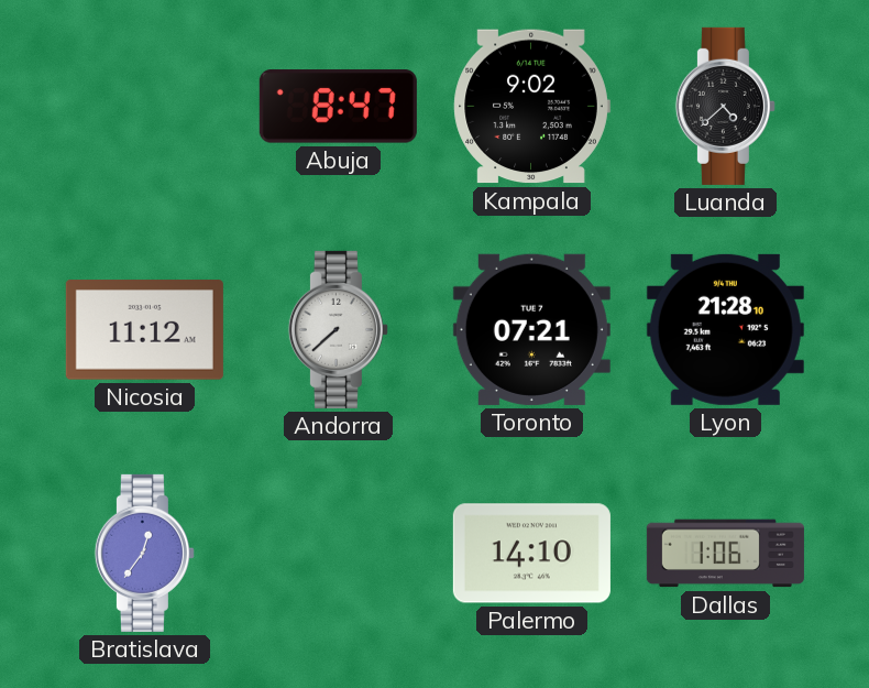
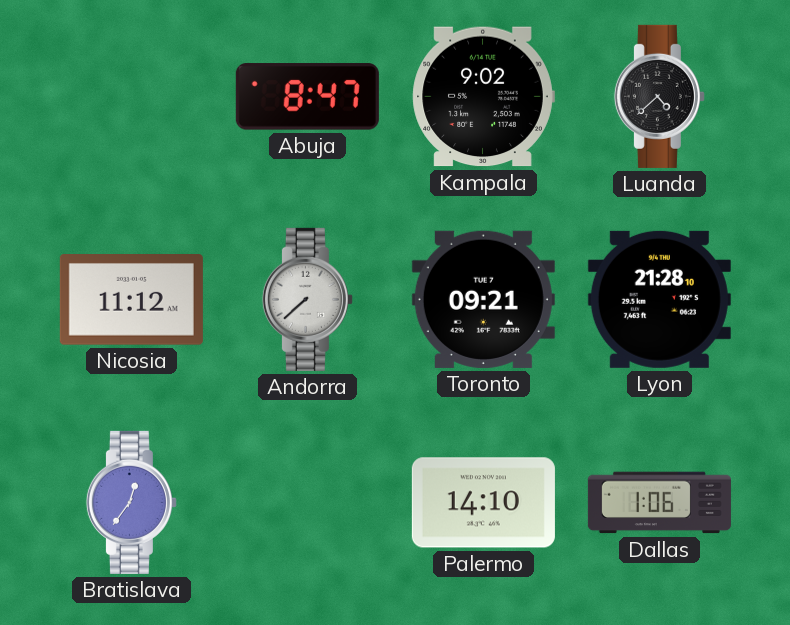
Toronto: 07:21 -> 09:21 (483, 299)
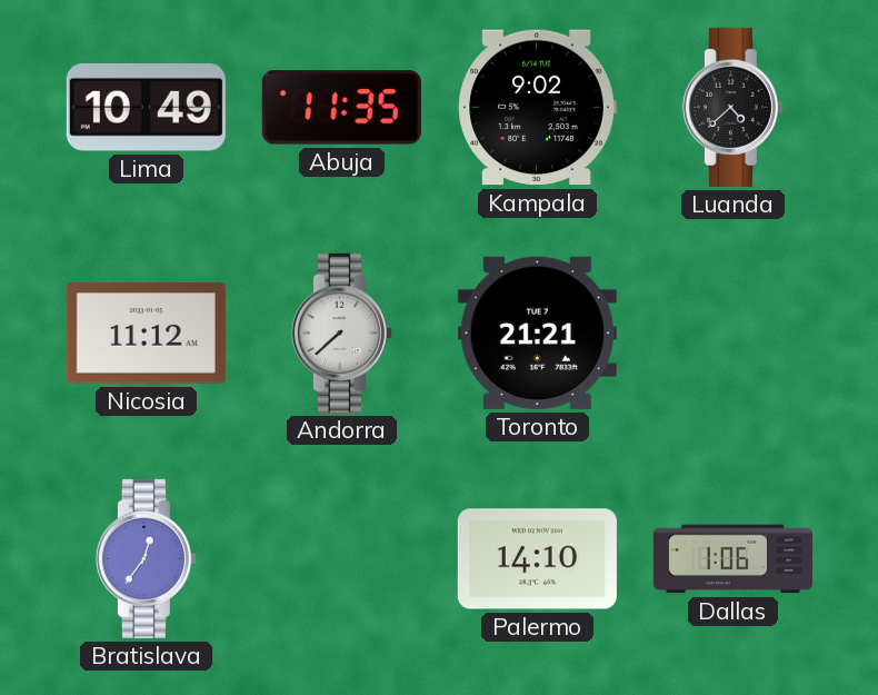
Lima: none -> 10:49 (146, 107)
Abuja: 8:47 -> 11:35 (341, 108)
Toronto: 09:21 -> 21:21 (537, 332)
Lyon: 21:28 -> none (659, 299)
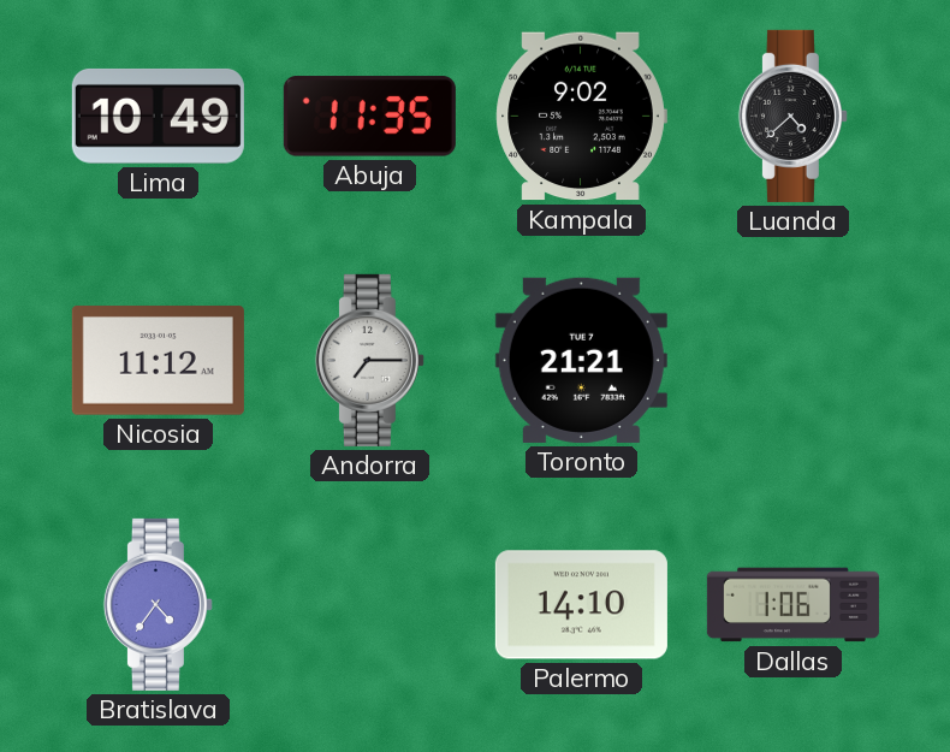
Andorra: 7:38 -> 7:15 (369, 360)
Bratislava: 12:36 -> 4:36 (158, 604)
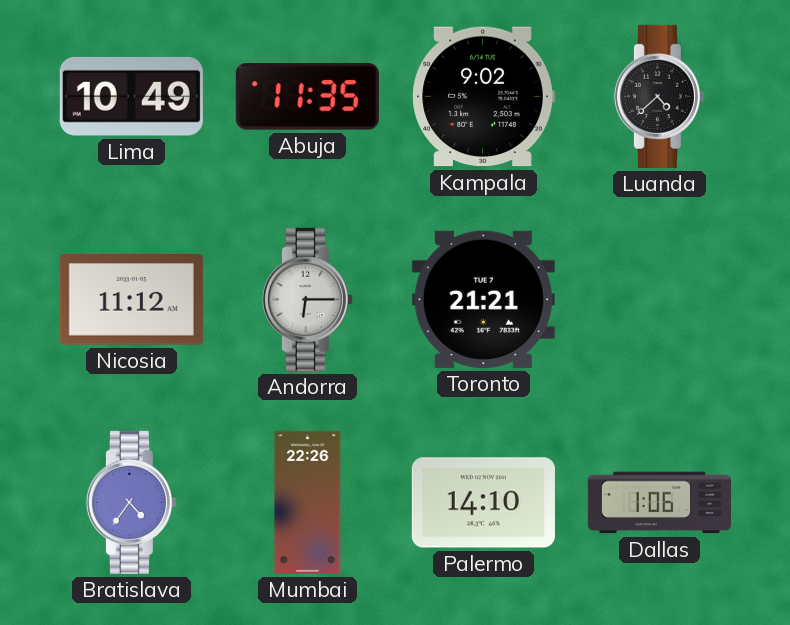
Andorra: 7:15 -> 6:15 (307, 299)
Mumbai: none -> 22:26 (308, 502)
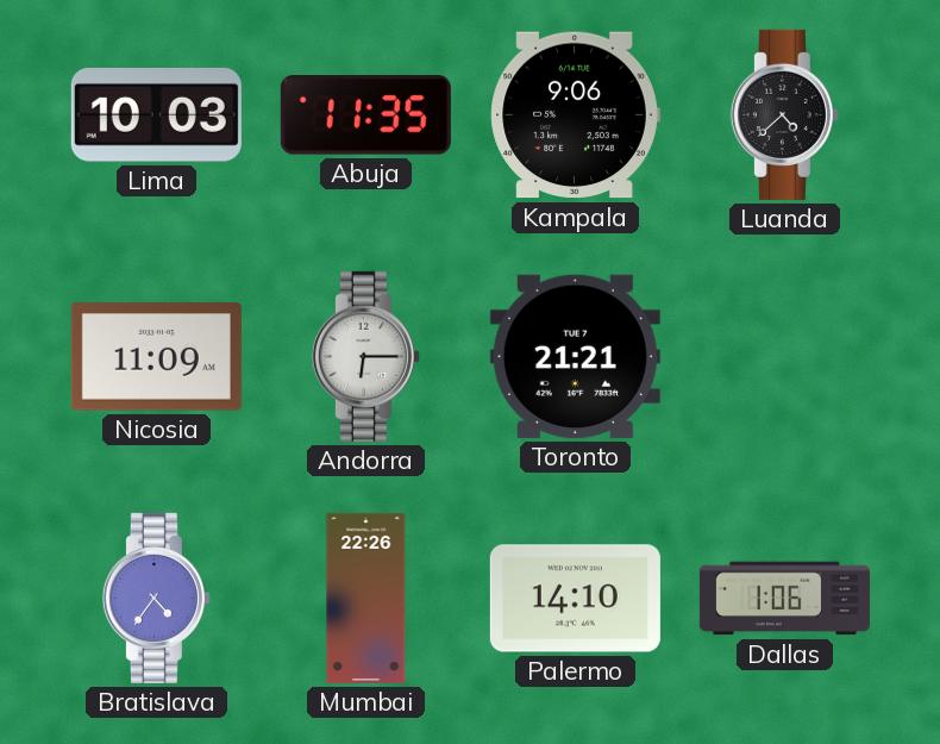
Lima: 10:49 -> 10:03 (156, 114)
Kampala: 9:02 -> 9:06 (575, 115)
Nicosia: 11:12 -> 11:09 (156, 357)
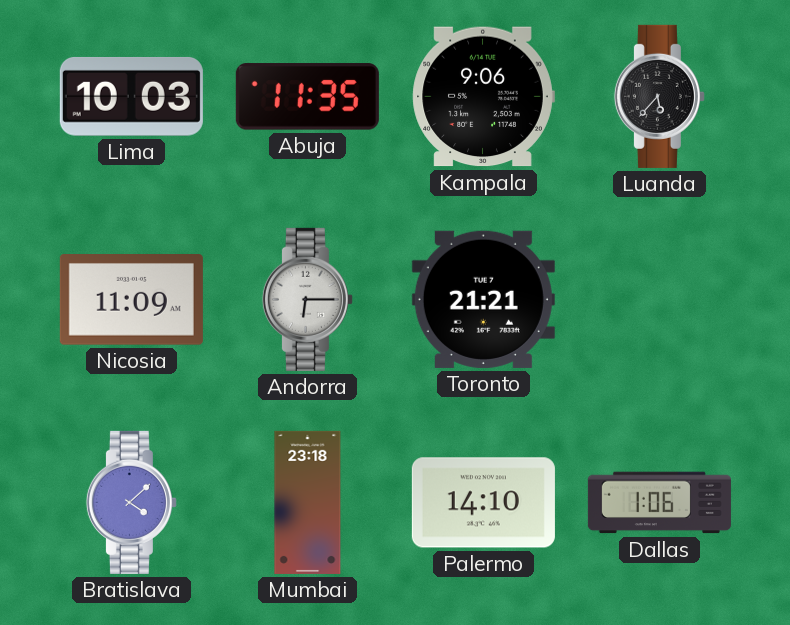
Luanda: 4:38 -> 5:37 (659, 96)
Bratislava: 4:36 -> 4:08 (131, 502)
Mumbai: 22:26 -> 23:18 (308, 502)
